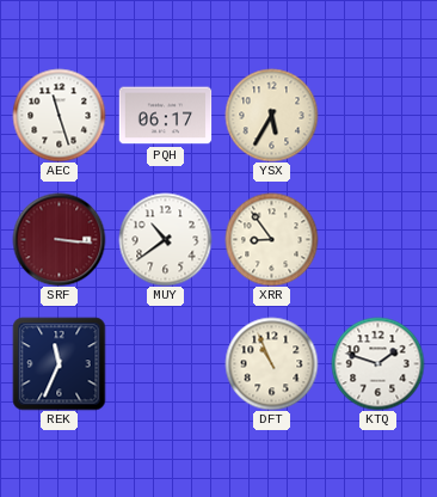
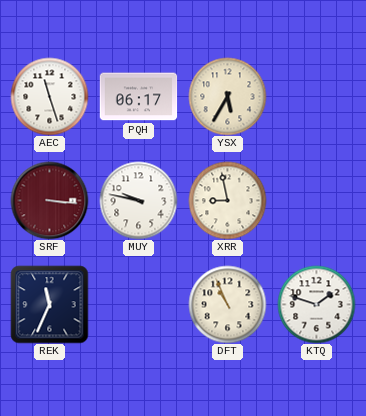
MUY: 10:39 -> 9:47 (138, 200)
XRR: 8:54 -> 8:58 (227, 200)
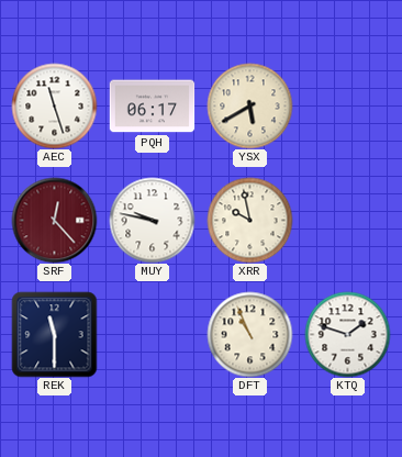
YSX: 5:35 -> 5:40 (249, 105)
SRF: 3:16 -> 12:23 (54, 220)
XRR: 8:58 -> 9:58 (249, 220)
REK: 11:34 -> 11:30 (54, 334)
